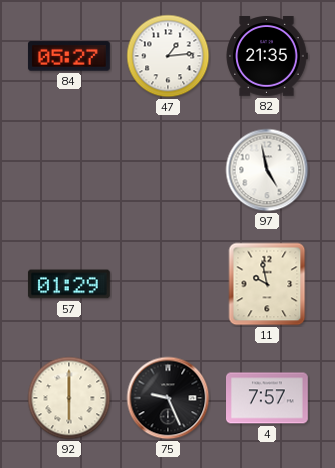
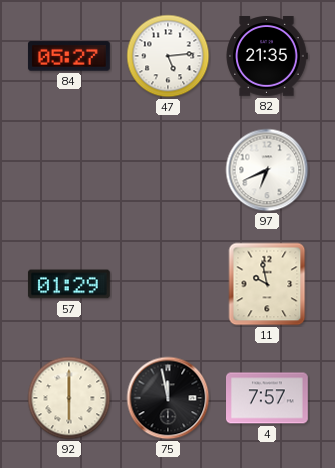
47: 1:14 -> 5:14 (168, 56)
97: 4:58 -> 6:41 (267, 170)
75: 9:26 -> 11:58 (168, 398)
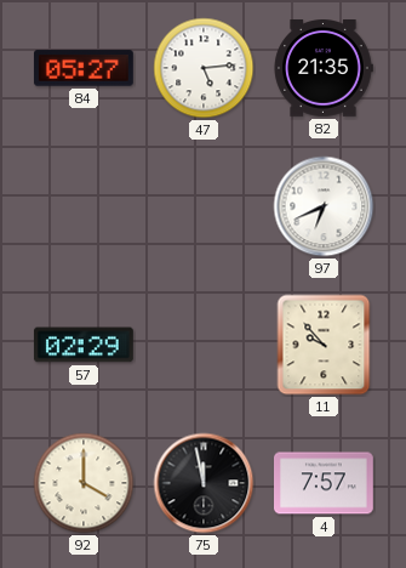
57: 01:29 -> 02:29 (84, 345)
11: 9:58 -> 9:53 (324, 345)
92: 6:00 -> 4:00 (84, 483)
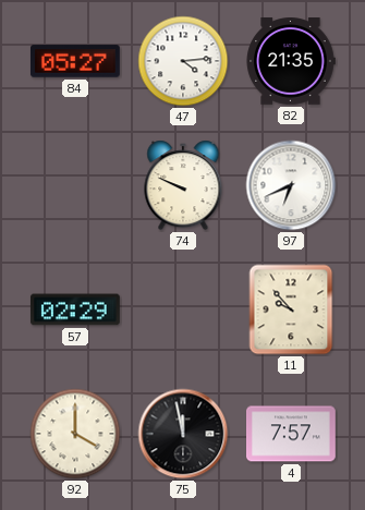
47: 5:14 -> 4:14 (183, 61)
74: none -> 9:49 (183, 185)
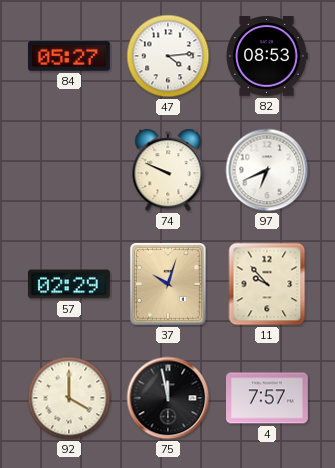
82: 21:35 -> 08:53 (267, 56)
37: none -> 10:03 (169, 284)
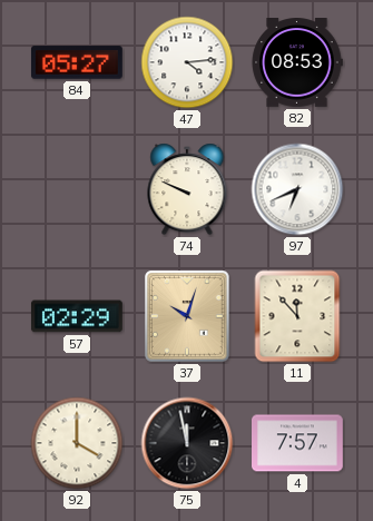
11: 9:53 -> 11:53 (297, 316)
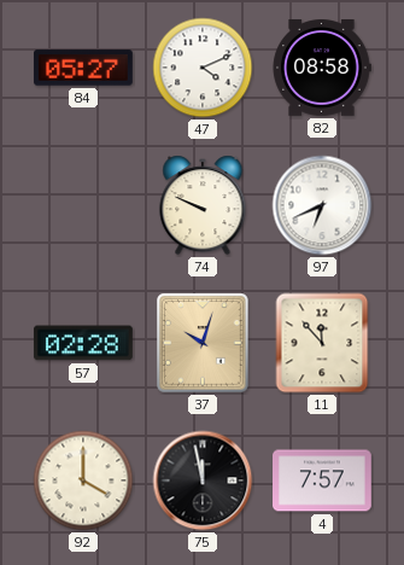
47: 4:14 -> 4:11 (203, 68)
82: 08:53 -> 08:58 (322, 68)
57: 02:29 -> 02:28 (83, 343)
